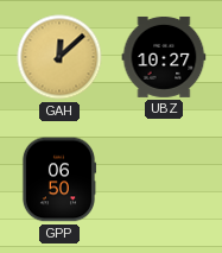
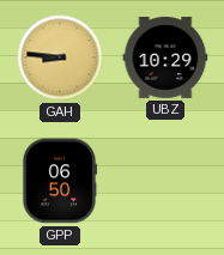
GAH: 12:08 -> 8:46 (60, 57)
UBZ: 10:27 -> 10:29 (165, 57)
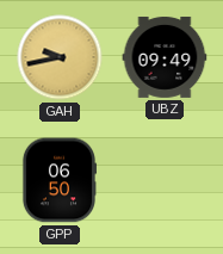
GAH: 8:46 -> 9:43 (60, 57)
UBZ: 10:29 -> 09:49 (165, 57)
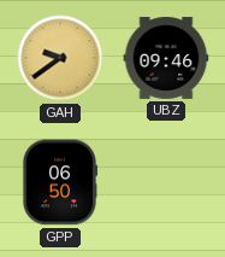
GAH: 9:43 -> 9:39 (60, 58)
UBZ: 09:49 -> 09:46 (166, 58)
